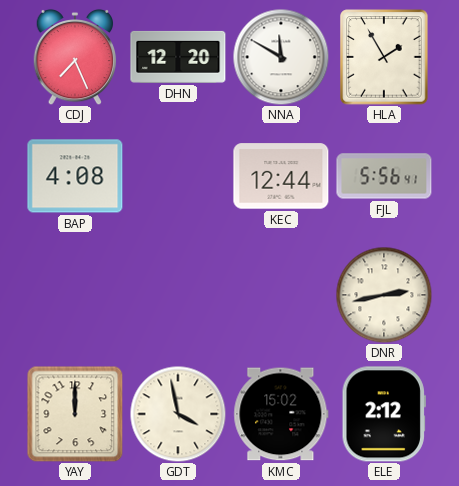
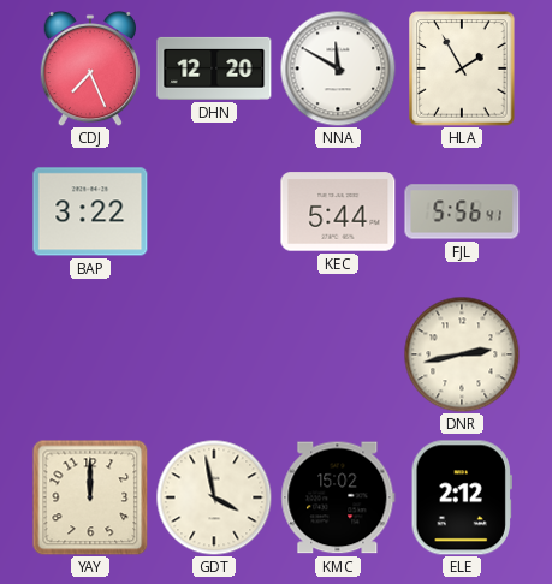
BAP: 4:08 -> 3:22 (90, 211)
KEC: 12:44 -> 5:44 (338, 211)
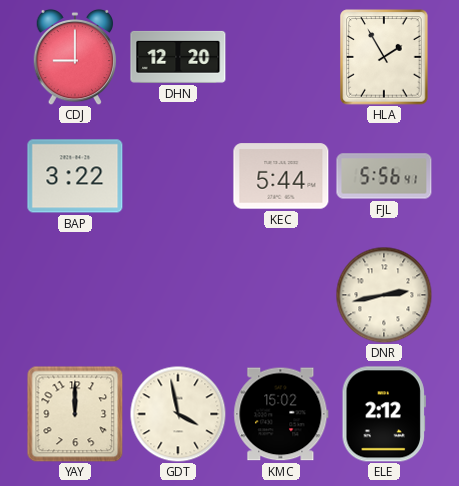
CDJ: 7:26 -> 9:00 (75, 57)
NNA: 11:50 -> none (338, 68)
